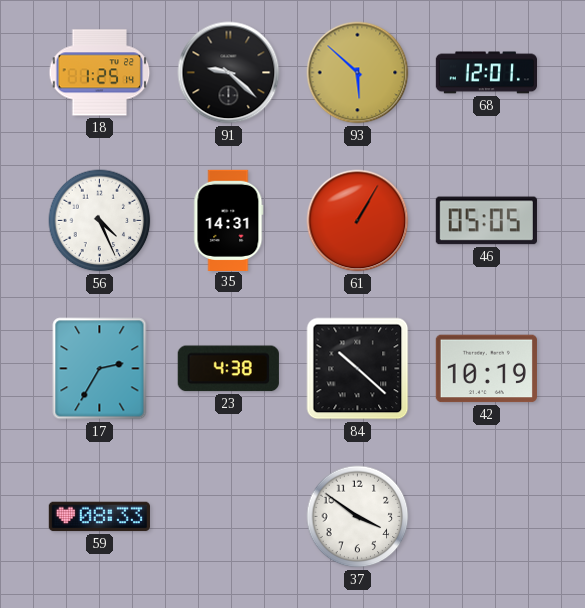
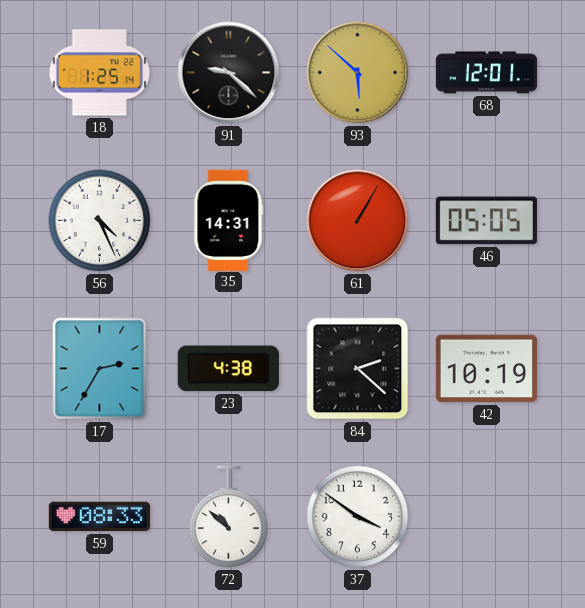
84: 10:22 -> 2:22 (358, 369)
72: none -> 10:52 (229, 517)
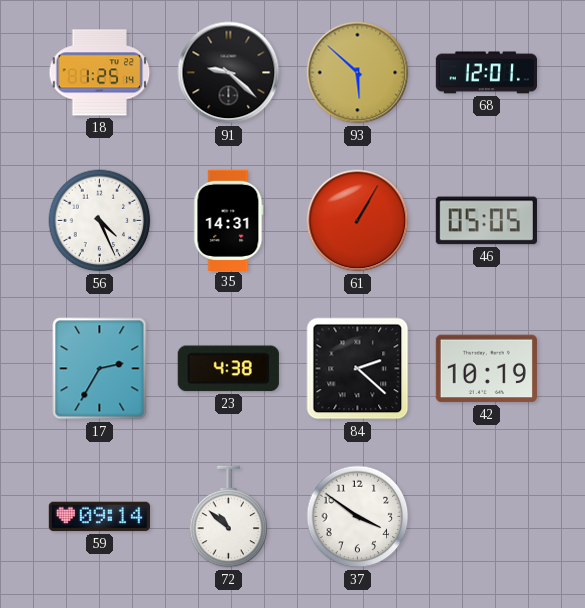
59: 08:33 -> 09:14 (99, 517)
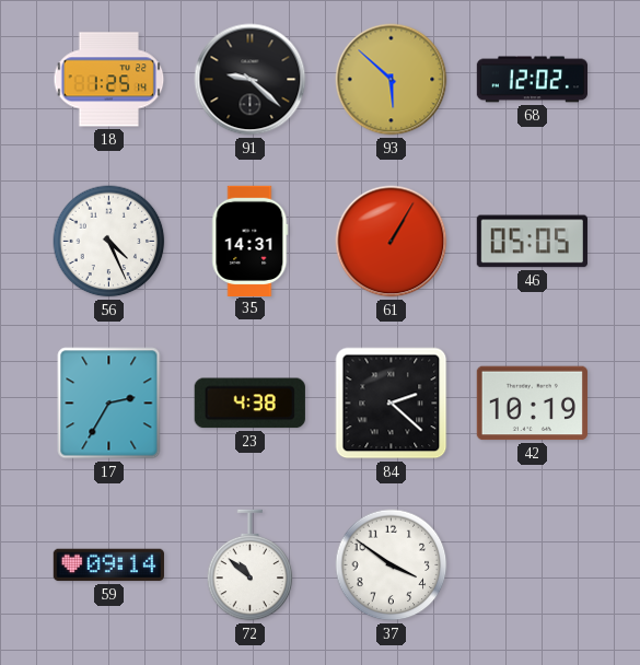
68: 12:01 -> 12:02 (532, 80)
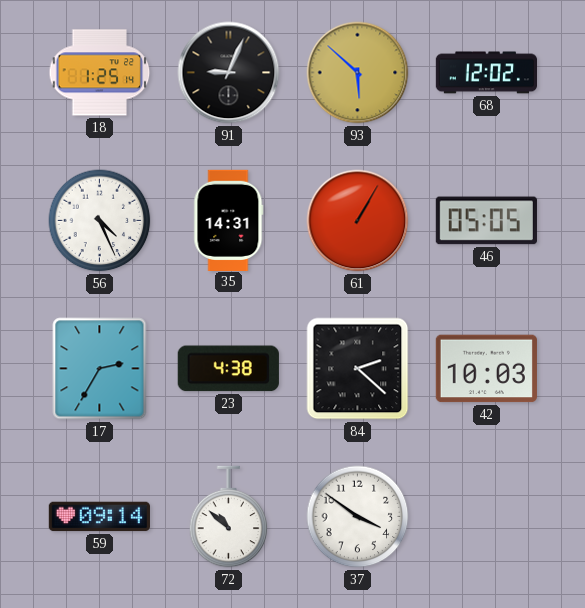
91: 9:22 -> 9:04 (229, 73)
42: 10:19 -> 10:03 (486, 369)
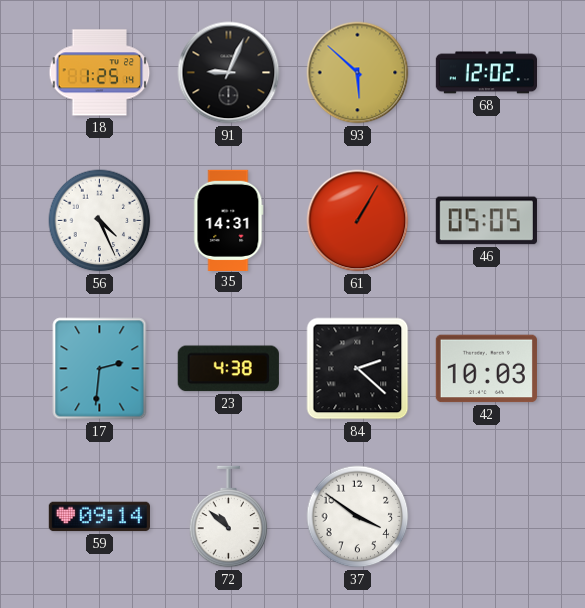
17: 2:35 -> 2:31 (100, 369)
